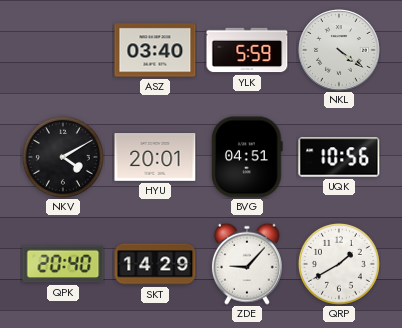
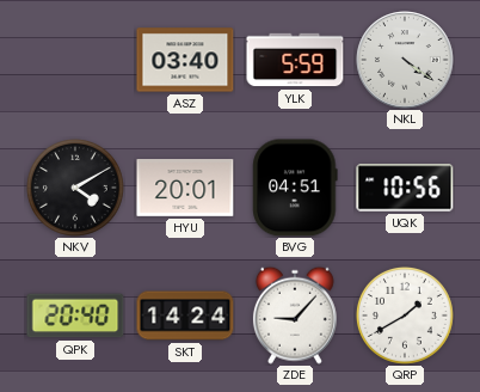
SKT: 14:29 -> 14:24 (185, 316)
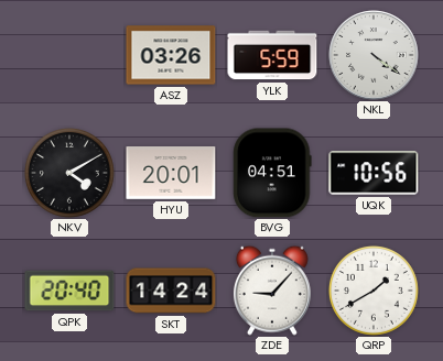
ASZ: 03:40 -> 03:26 (171, 55)
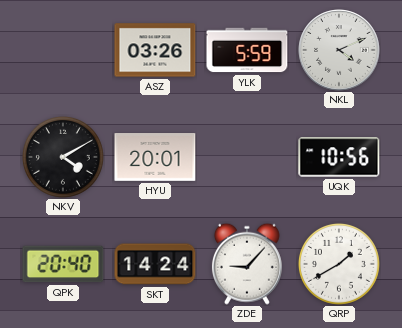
NKL: 4:21 -> 4:11 (339, 50)
BVG: 04:51 -> none (272, 173)
